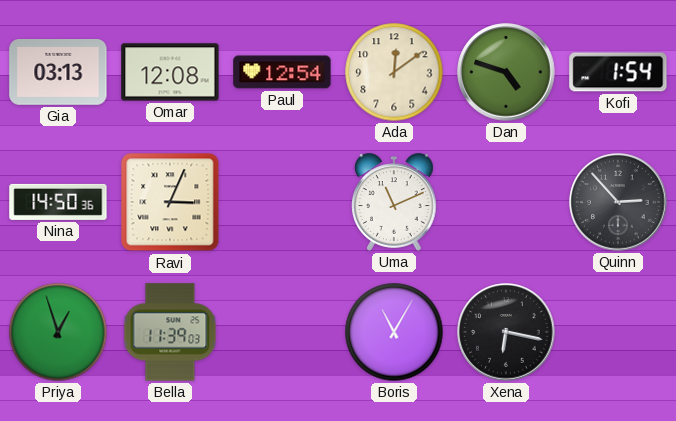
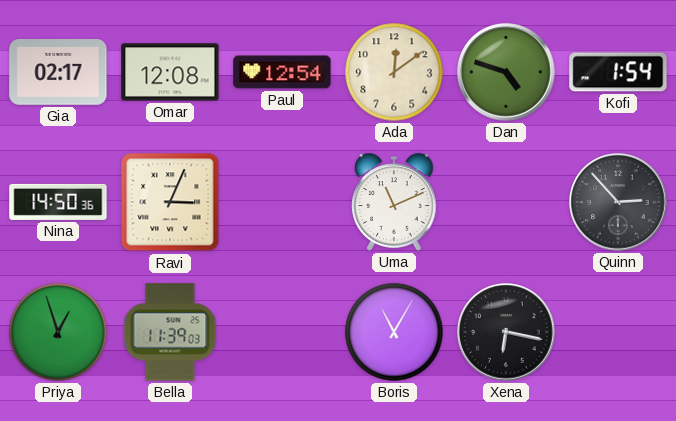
Gia: 03:13 -> 02:17 (58, 73)
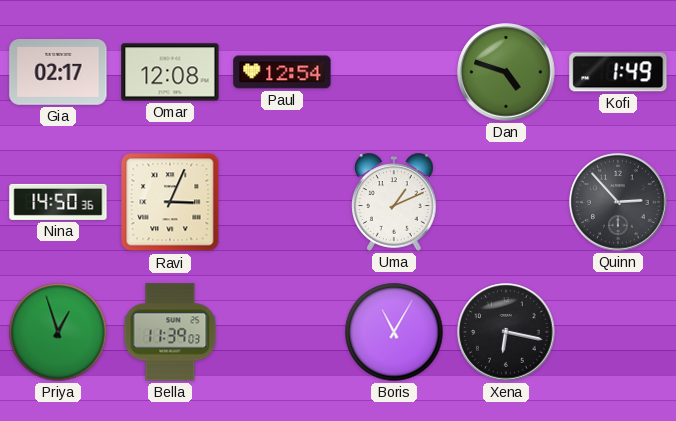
Ada: 12:09 -> none (394, 72)
Kofi: 1:54 -> 1:49 (618, 72)
Uma: 11:11 -> 1:11 (394, 202)
